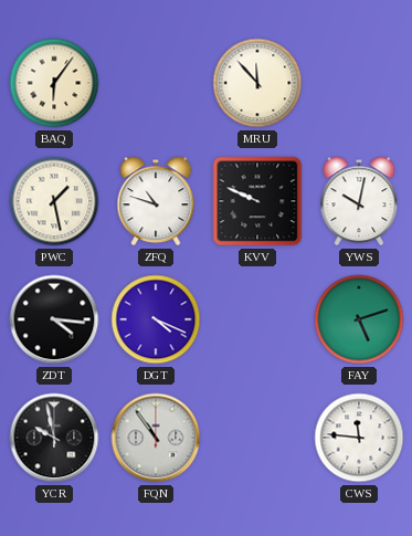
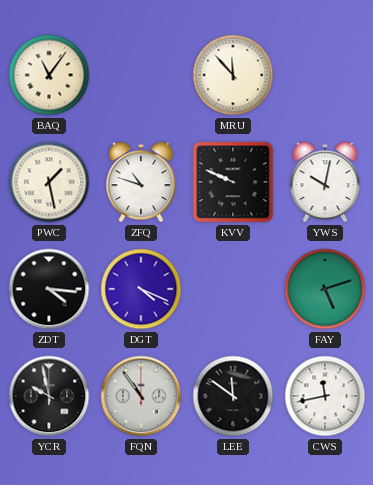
BAQ: 6:06 -> 11:06 (49, 75)
LEE: none -> 11:51 (233, 396)
CWS: 11:46 -> 11:43 (325, 396)
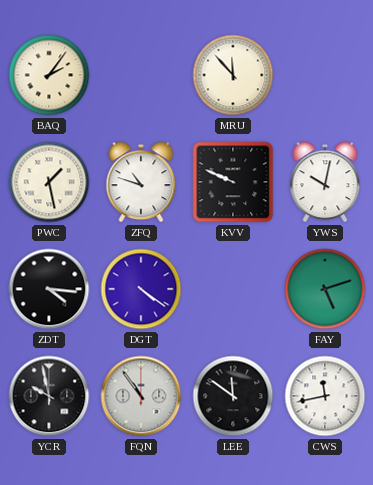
BAQ: 11:06 -> 2:06 (49, 75)
DGT: 4:19 -> 4:21 (141, 289)
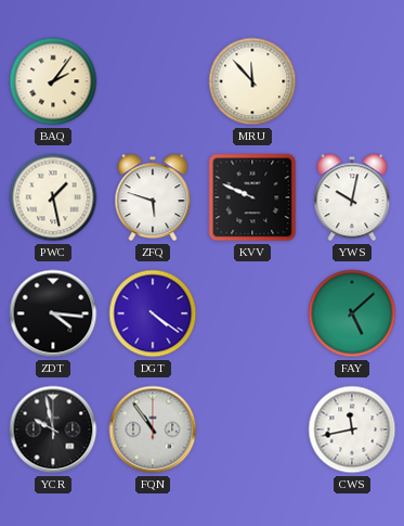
ZFQ: 10:48 -> 5:48 (153, 197)
FAY: 5:12 -> 5:08 (352, 313)
LEE: 11:51 -> none (233, 396)
